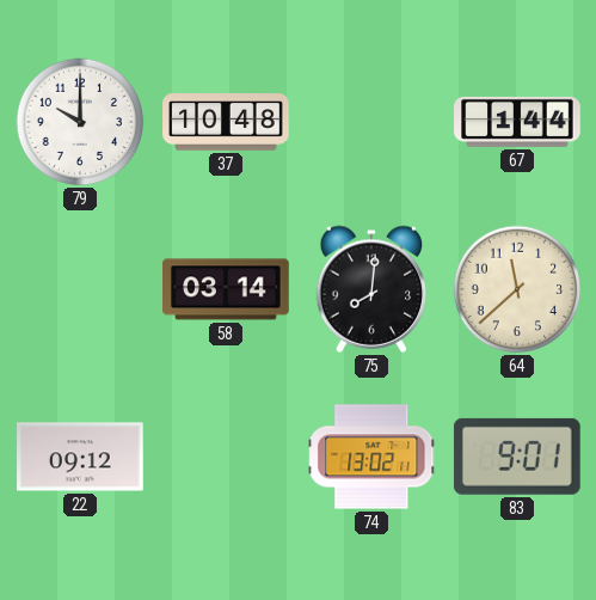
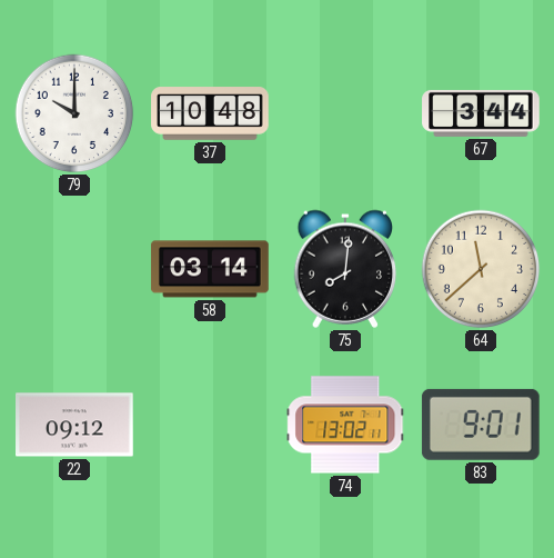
67: 1:44 -> 3:44 (481, 113)
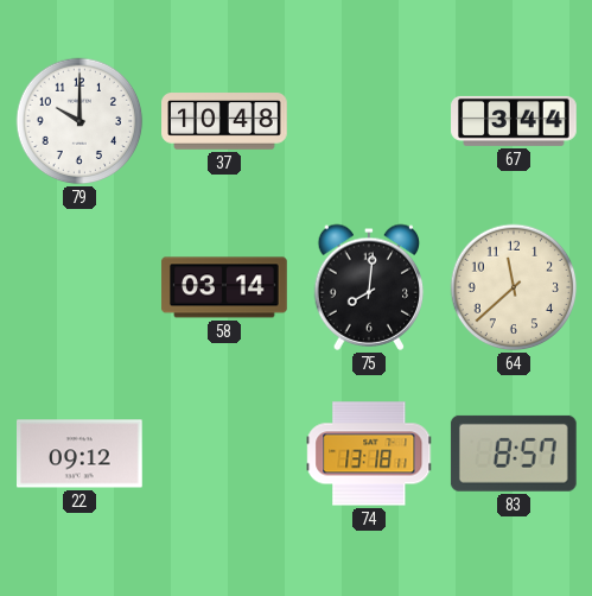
74: 13:02 -> 13:18 (369, 454)
83: 9:01 -> 8:57 (514, 454)
